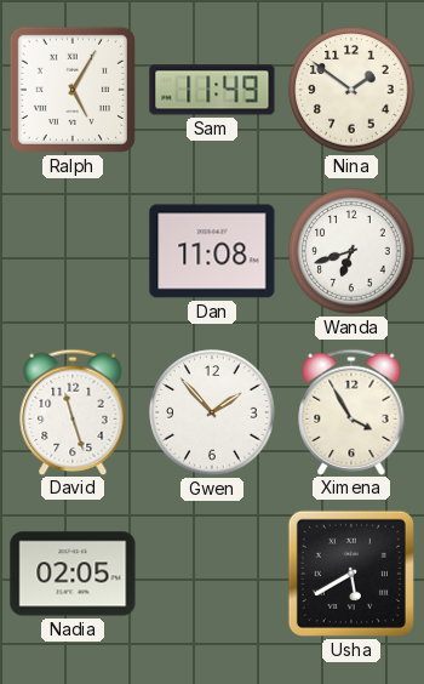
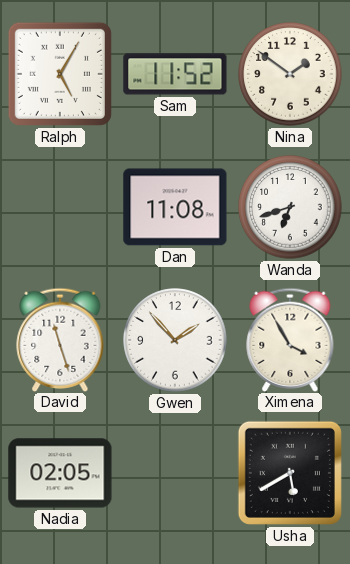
Sam: 11:49 -> 11:52 (175, 74)
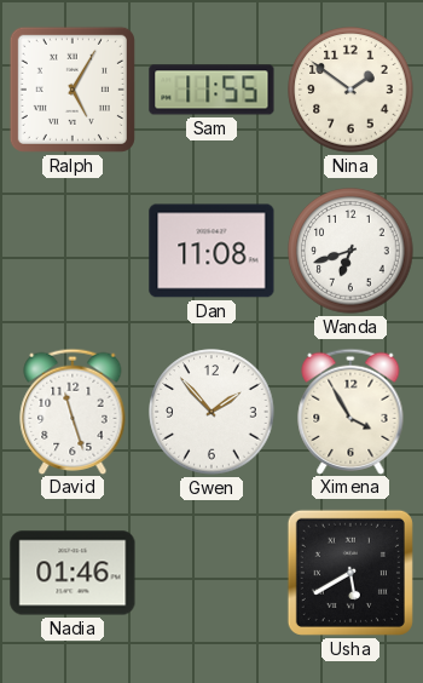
Sam: 11:52 -> 11:55 (211, 90)
Nadia: 02:05 -> 01:46 (73, 573)
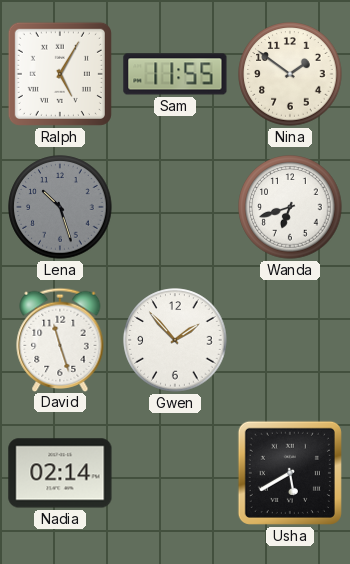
Lena: none -> 10:27 (60, 207)
Dan: 11:08 -> none (211, 251)
Ximena: 3:55 -> none (350, 411)
Nadia: 01:46 -> 02:14 (60, 473)
